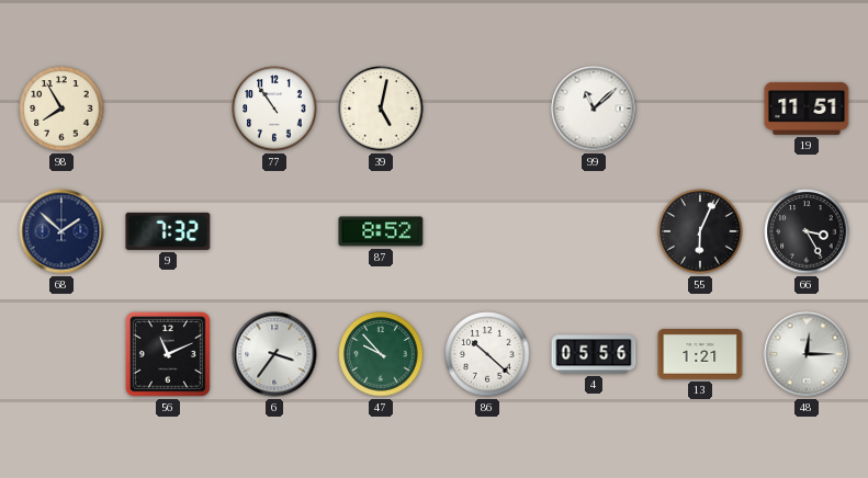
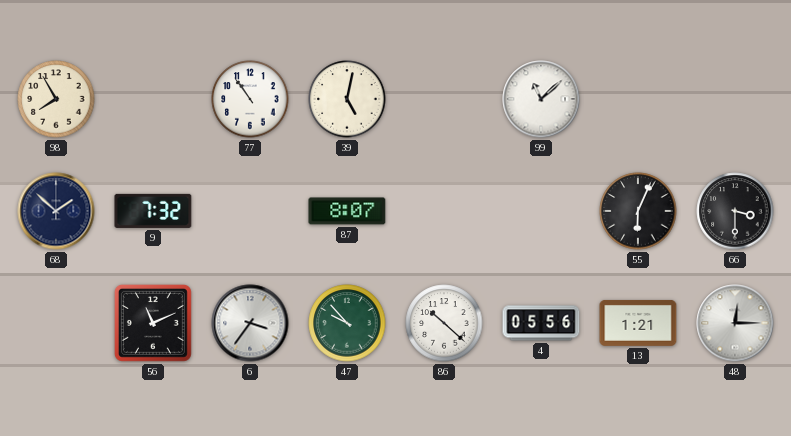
19: 11:51 -> none (807, 109)
87: 8:52 -> 8:07 (347, 211)
66: 3:25 -> 3:30 (735, 211)
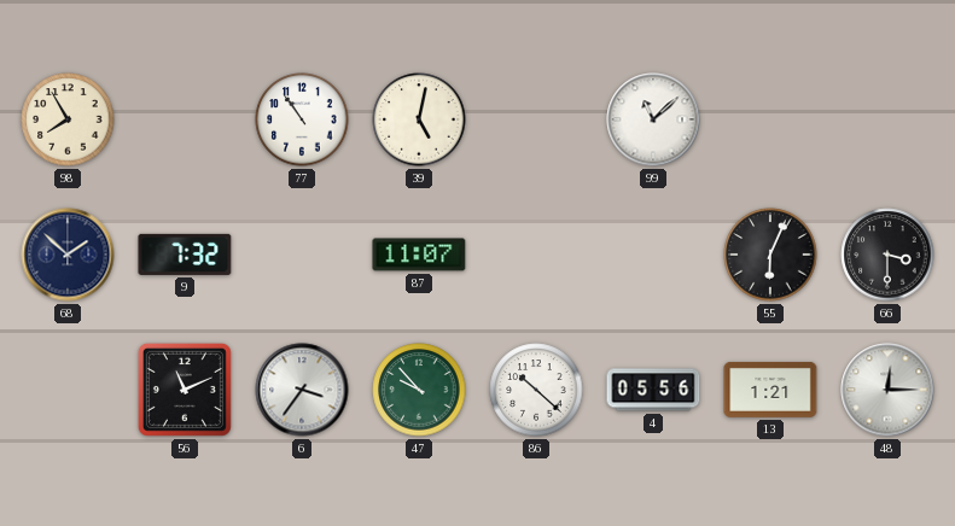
87: 8:07 -> 11:07 (419, 255)
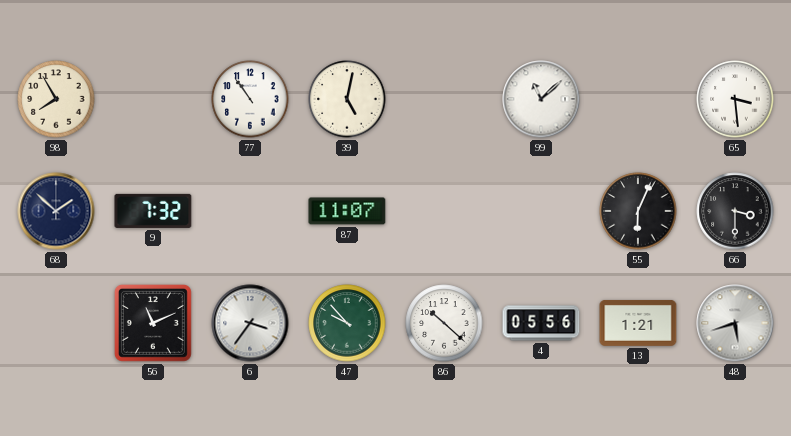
65: none -> 3:29 (735, 99)
48: 12:15 -> 5:42 (735, 323)
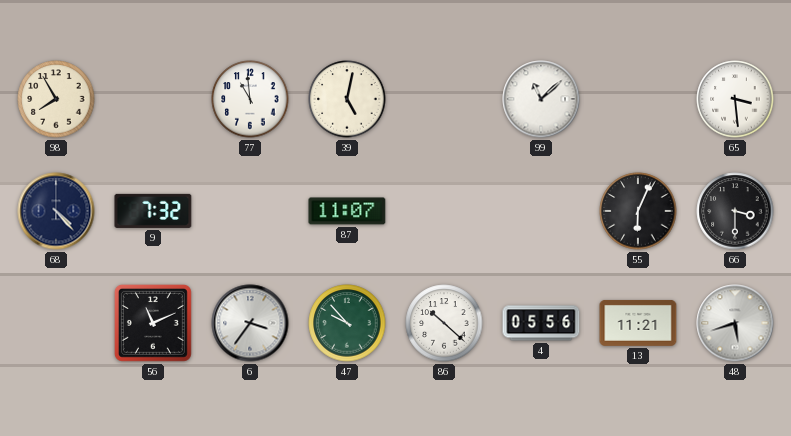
77: 10:54 -> 10:59 (250, 99)
68: 1:52 -> 4:23 (56, 211)
13: 1:21 -> 11:21 (638, 323)
